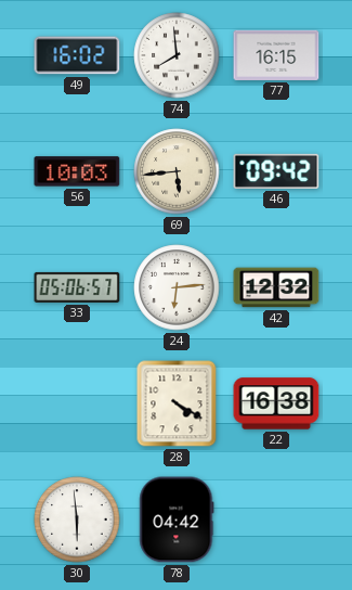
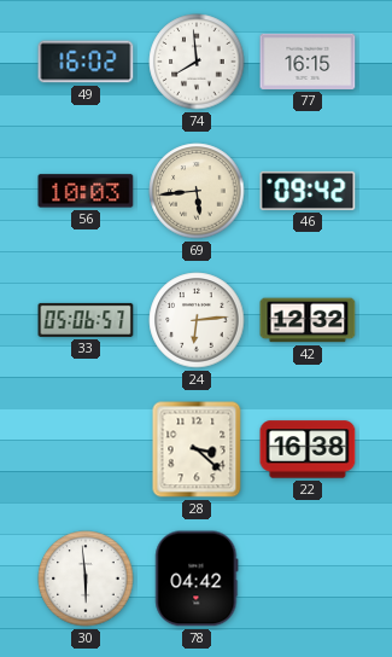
28: 4:20 -> 3:22 (197, 449)
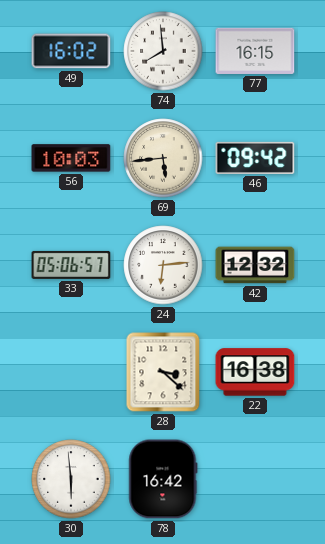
78: 04:42 -> 16:42 (163, 479)
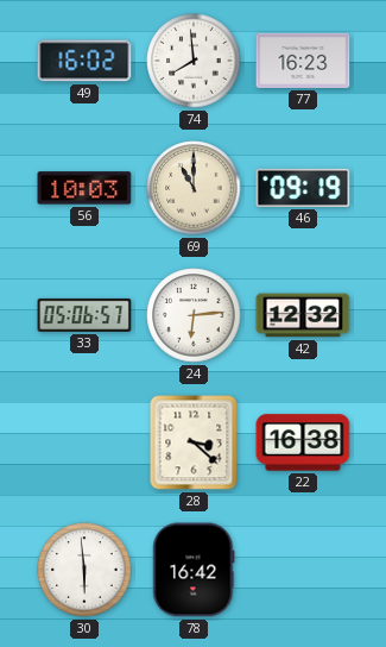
77: 16:15 -> 16:23 (303, 61)
69: 5:44 -> 11:00 (194, 188)
46: 09:42 -> 09:19 (303, 188)
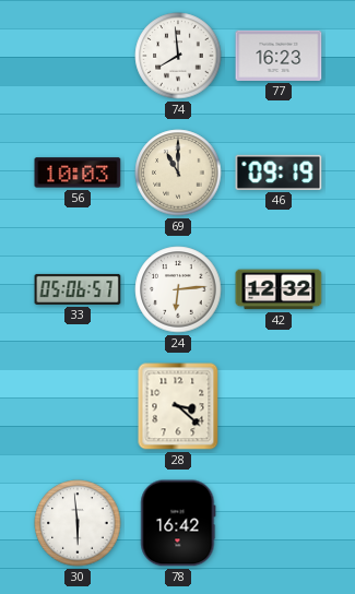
49: 16:02 -> none (84, 61)
22: 16:38 -> none (303, 442)
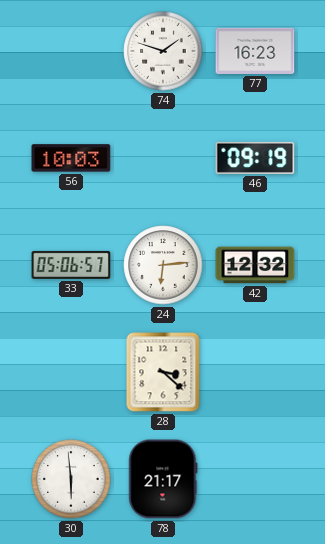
74: 7:59 -> 1:48 (163, 51)
69: 11:00 -> none (178, 173)
78: 16:42 -> 21:17 (163, 479)
